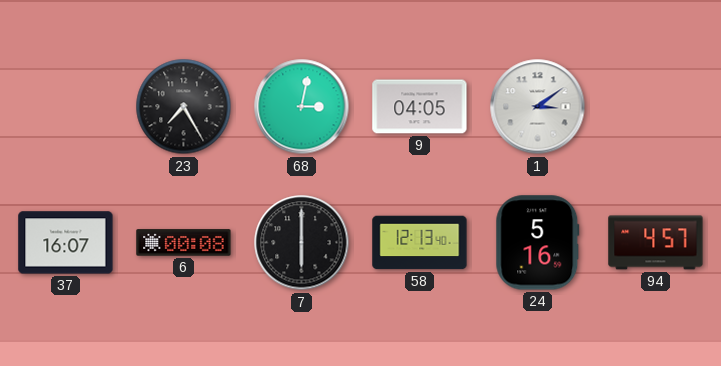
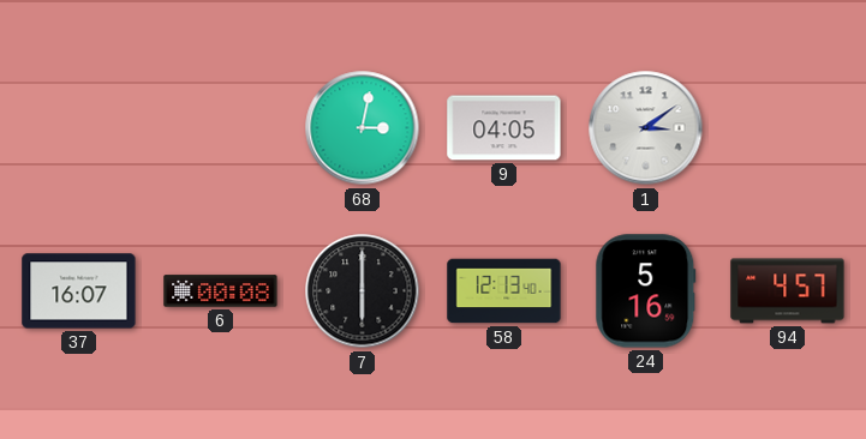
23: 7:25 -> none (184, 107)
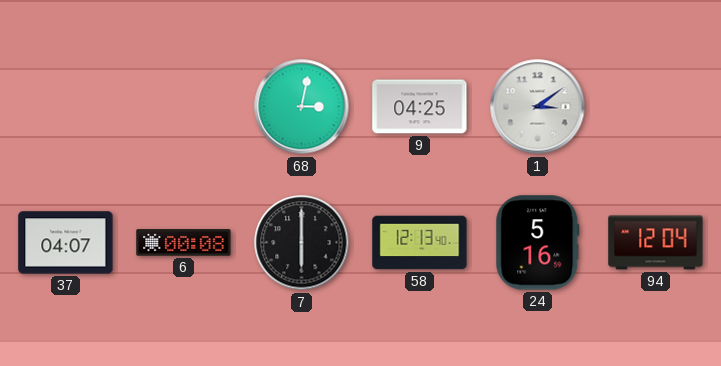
9: 04:05 -> 04:25 (420, 107)
37: 16:07 -> 04:07 (66, 243)
94: 4:57 -> 12:04 (656, 243)
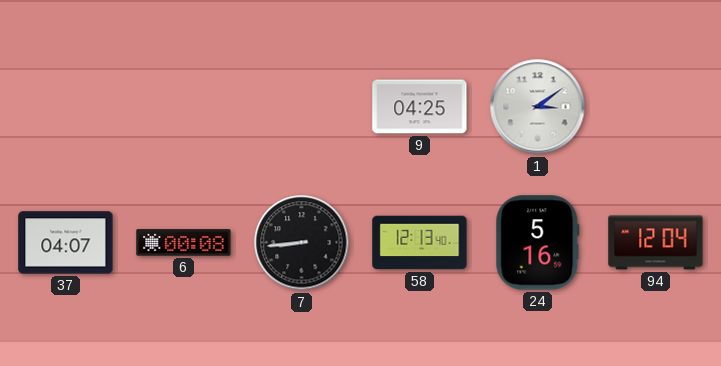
68: 3:02 -> none (302, 107)
7: 6:00 -> 8:44 (302, 243)
